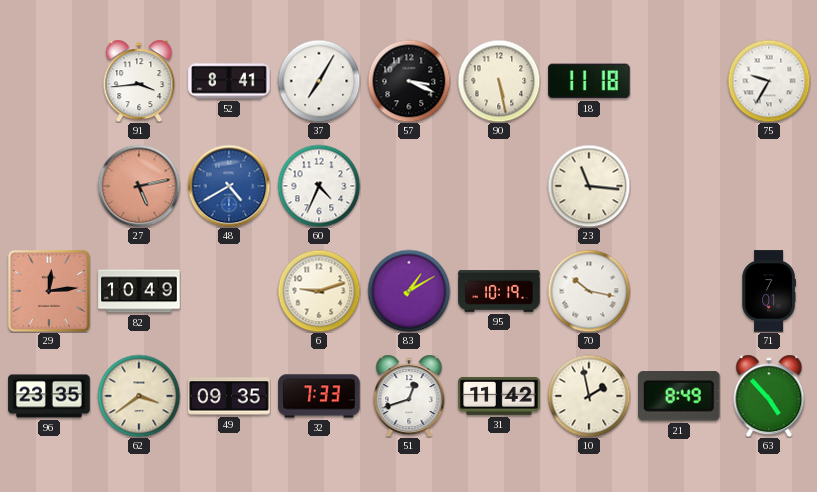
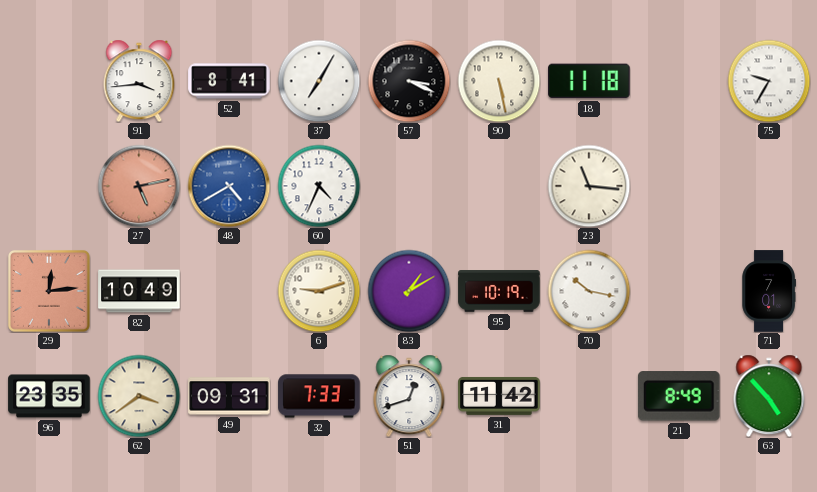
49: 09:35 -> 09:31 (229, 396)
10: 1:58 -> none (589, 396)
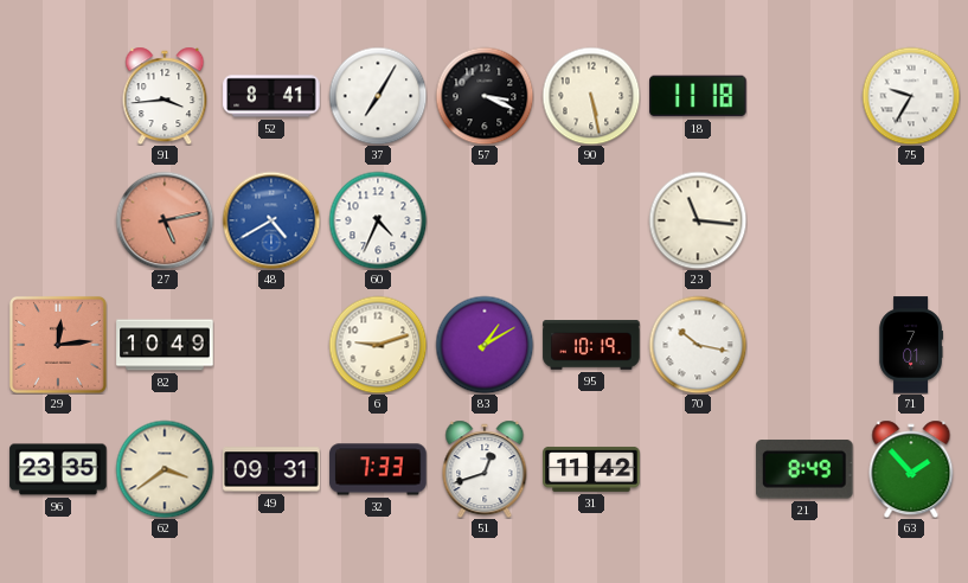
63: 4:53 -> 1:53 (911, 469)
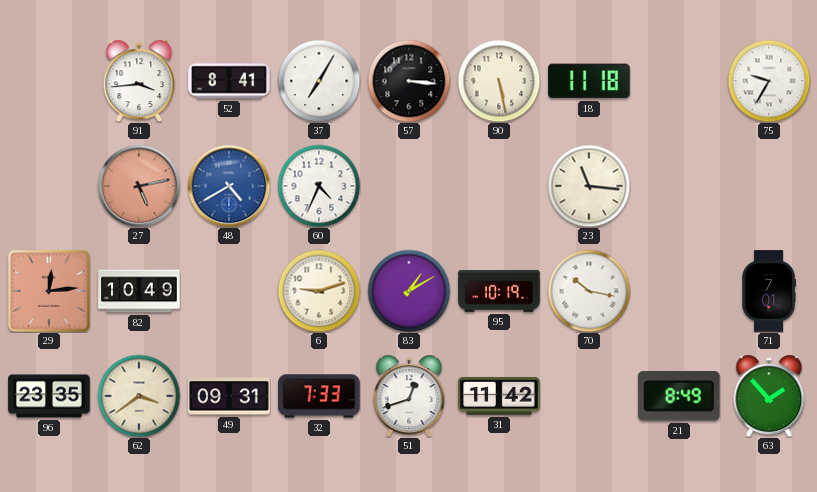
57: 3:19 -> 3:16 (409, 81)
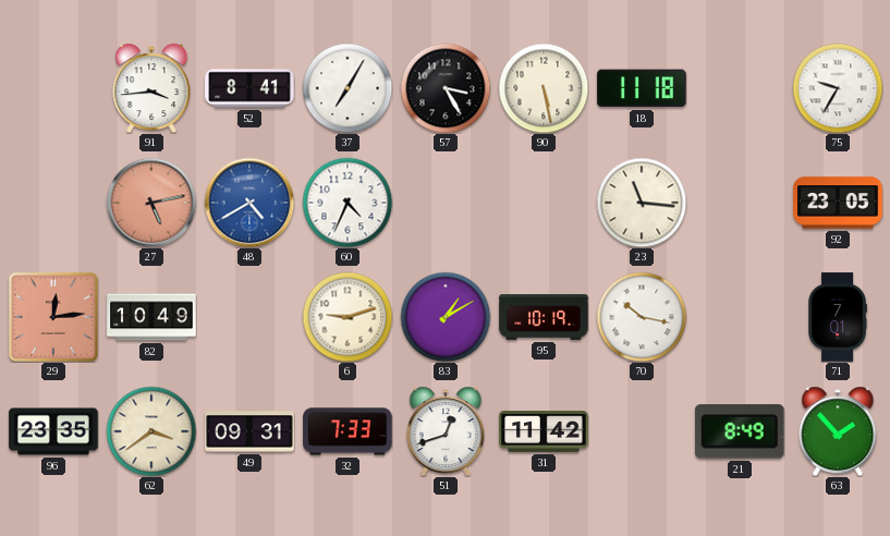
57: 3:16 -> 3:25 (446, 88)
92: none -> 23:05 (838, 203)
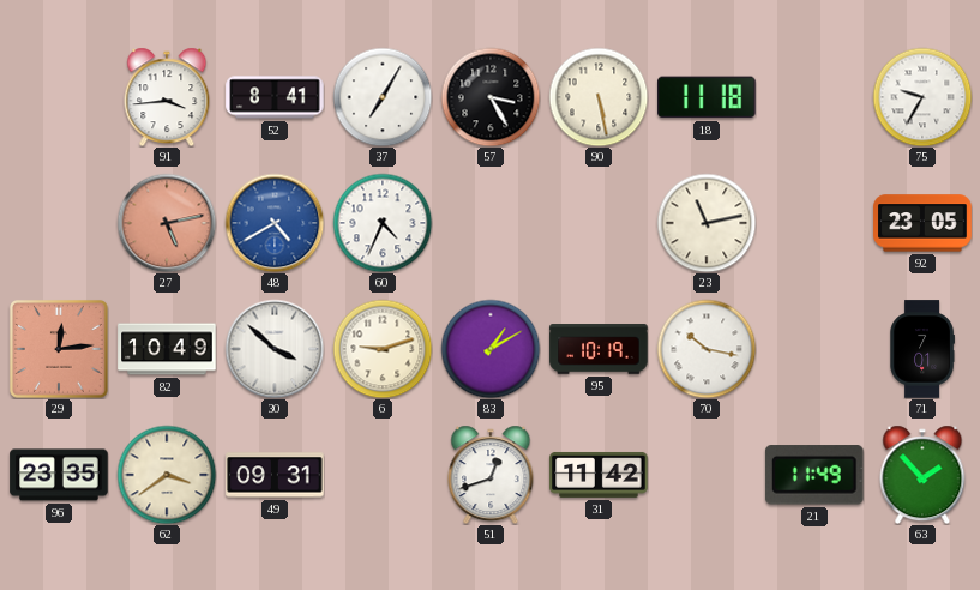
23: 11:16 -> 11:13 (707, 223)
30: none -> 3:52 (275, 349)
32: 7:33 -> none (348, 431)
21: 8:49 -> 11:49 (814, 475)
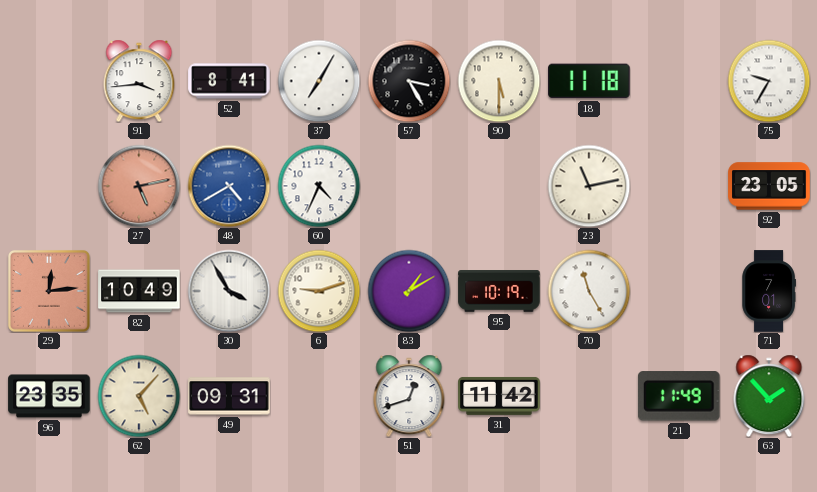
90: 5:28 -> 5:30 (499, 81)
30: 3:52 -> 3:55 (229, 291)
70: 10:17 -> 11:25 (589, 291)
62: 3:39 -> 5:07 (139, 396)
